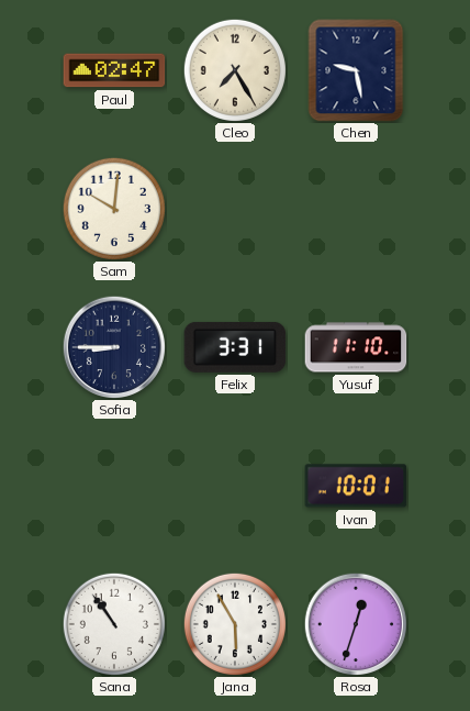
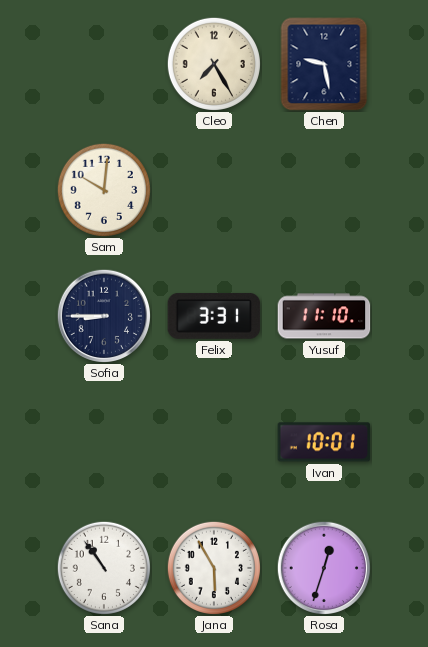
Paul: 02:47 -> none (114, 70)
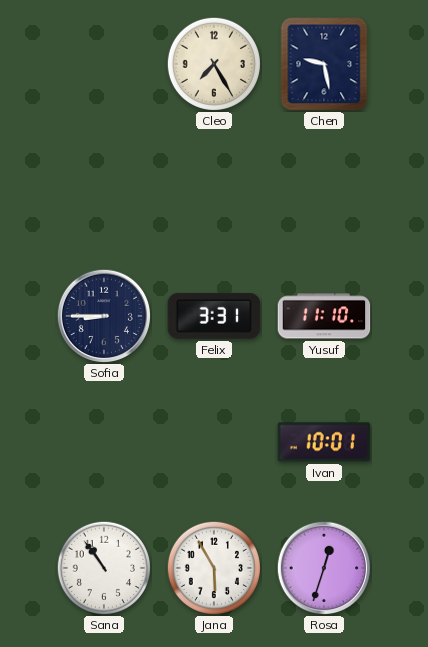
Sam: 10:01 -> none (104, 190)
